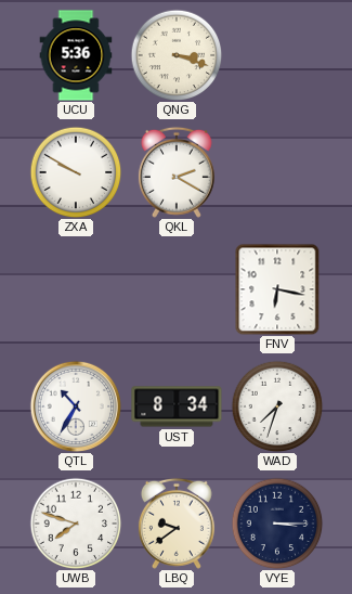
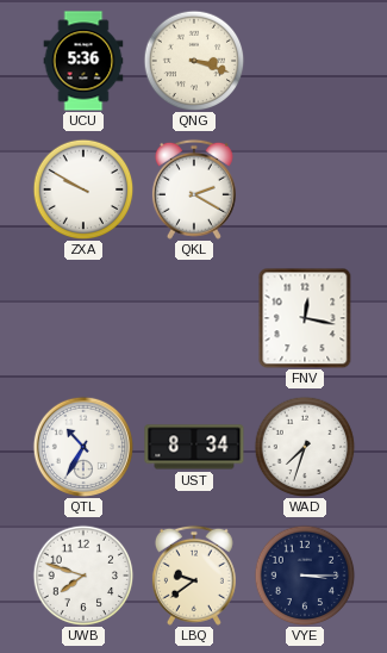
FNV: 6:17 -> 12:17 (305, 318)
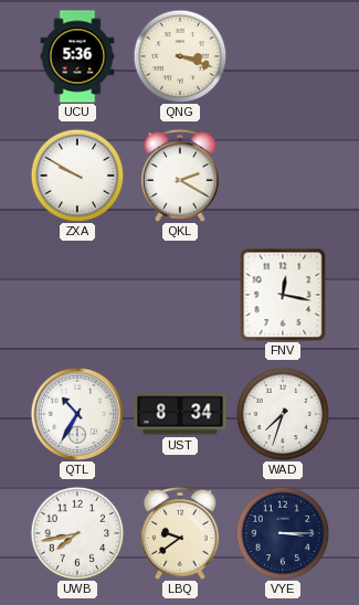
UWB: 7:48 -> 7:43 (77, 533)
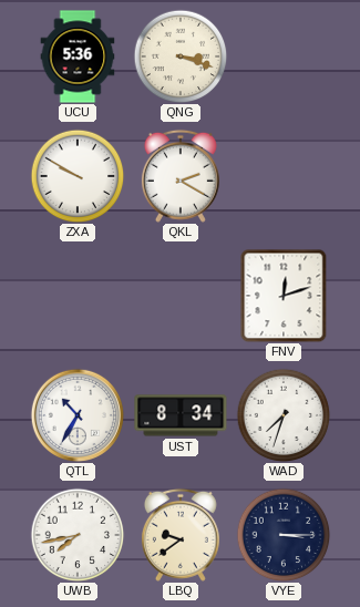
FNV: 12:17 -> 12:12 (284, 296)
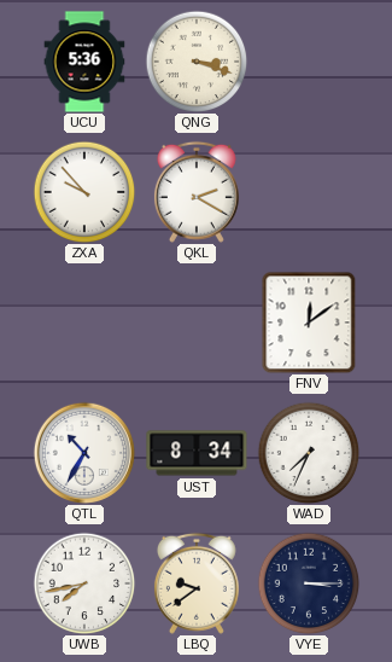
ZXA: 9:50 -> 9:53 (84, 192)
FNV: 12:12 -> 12:09 (309, 323)
WAD: 7:33 -> 7:34 (309, 453)
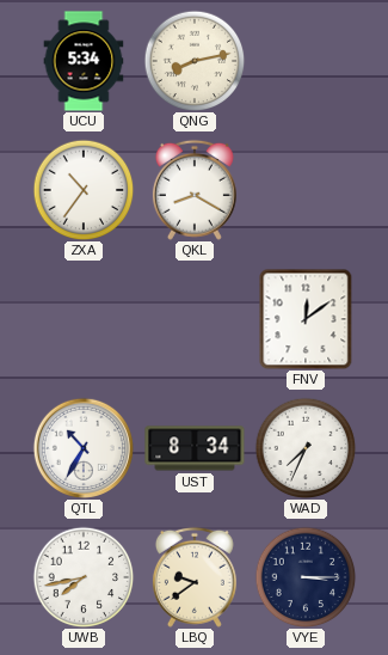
UCU: 5:36 -> 5:34 (84, 61)
QNG: 3:18 -> 8:13 (195, 61)
ZXA: 9:53 -> 10:36 (84, 190)
QKL: 2:20 -> 8:20 (195, 190)
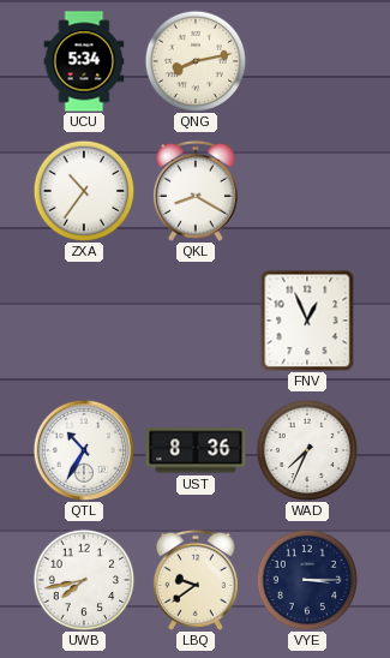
FNV: 12:09 -> 12:56 (307, 321)
UST: 8:34 -> 8:36 (196, 450)
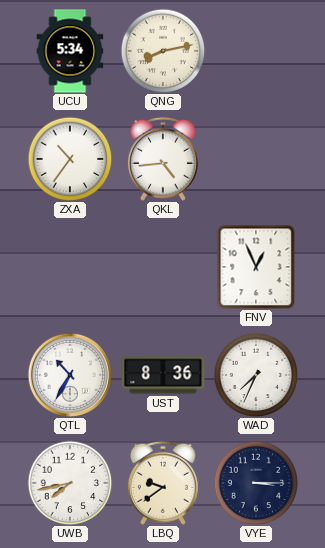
QKL: 8:20 -> 4:44 (163, 159)
